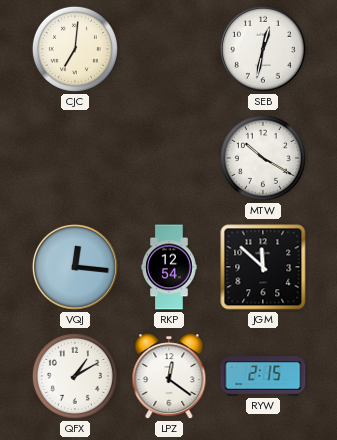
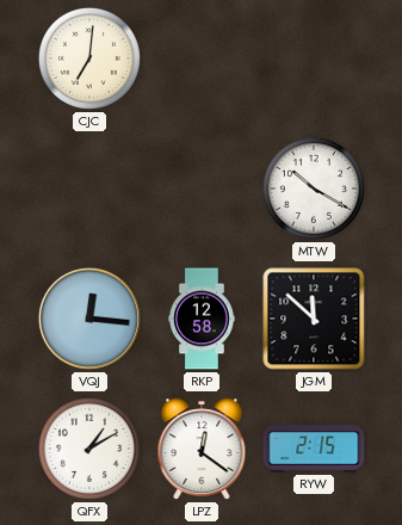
SEB: 12:32 -> none (263, 49)
RKP: 12:54 -> 12:58 (202, 319)
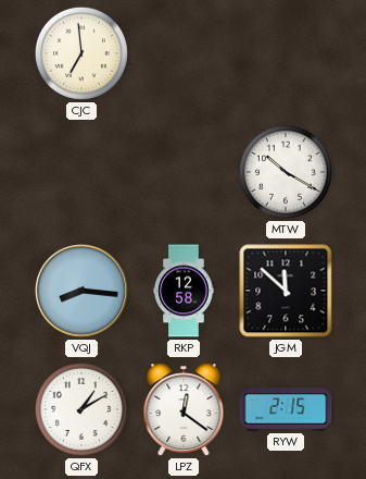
CJC: 7:01 -> 6:59 (81, 53)
VQJ: 12:16 -> 8:16 (81, 291)
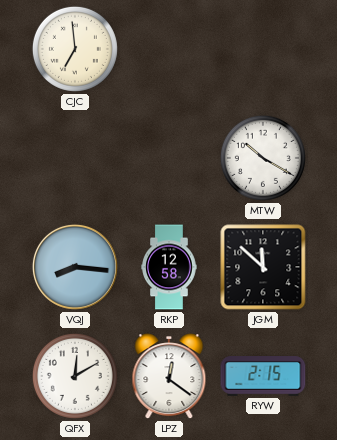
QFX: 1:10 -> 12:10 (75, 376)
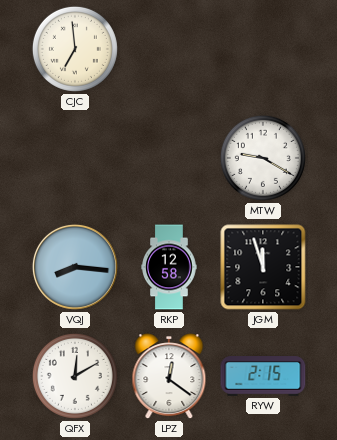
MTW: 10:20 -> 9:20 (263, 158)
JGM: 11:52 -> 11:57 (263, 267)
